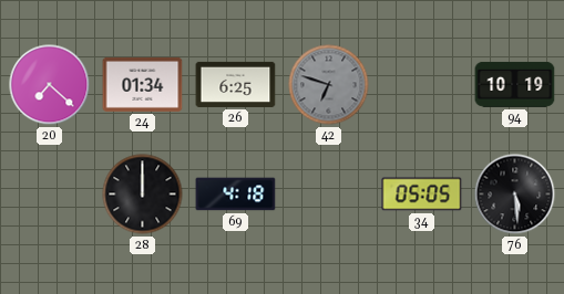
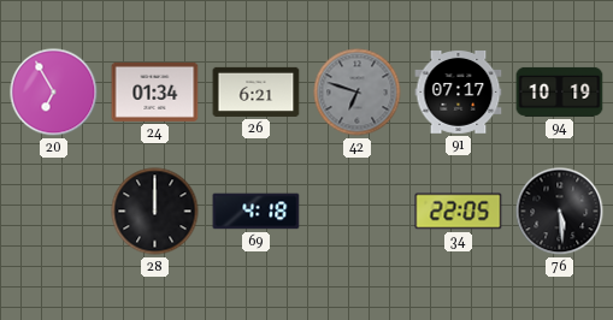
20: 7:22 -> 6:55 (54, 93)
26: 6:25 -> 6:21 (257, 91)
91: none -> 07:17 (459, 93)
34: 05:05 -> 22:05 (459, 212)
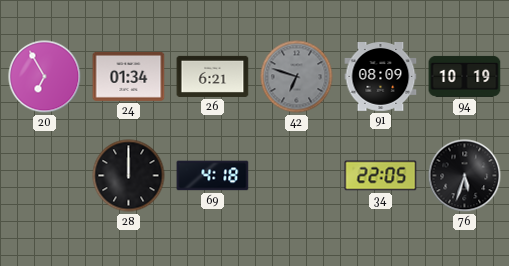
91: 07:17 -> 08:09 (381, 77)
76: 5:29 -> 5:33 (465, 176)
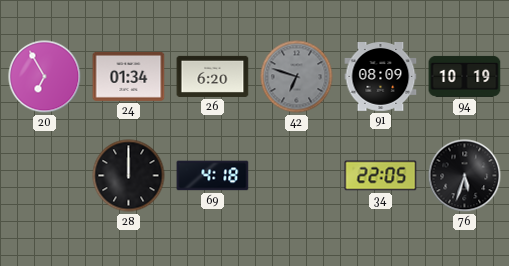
26: 6:21 -> 6:20 (213, 76)
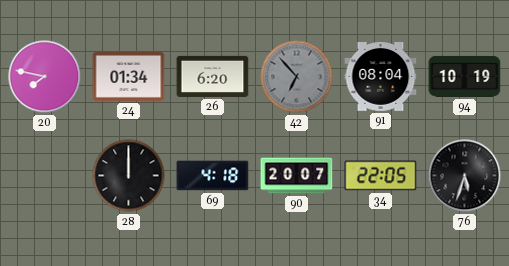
20: 6:55 -> 7:47 (45, 77)
42: 6:48 -> 6:53 (297, 77)
91: 08:09 -> 08:04 (381, 77)
90: none -> 20:07 (297, 176)
